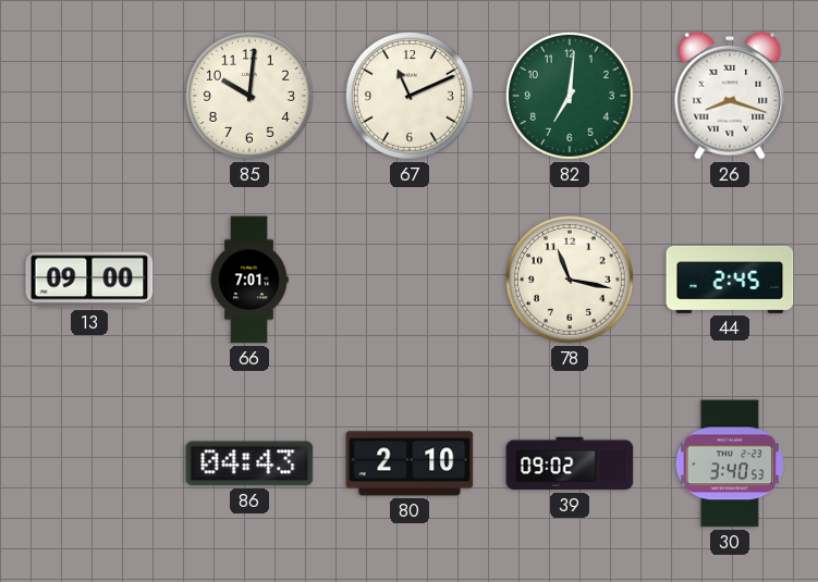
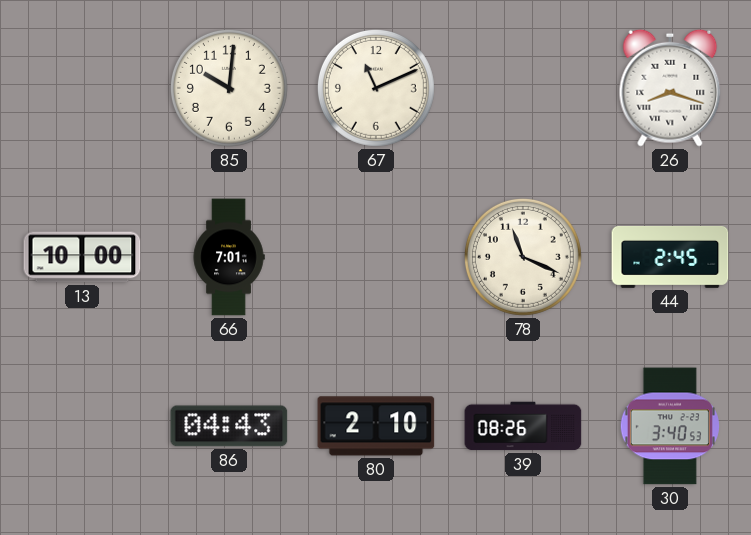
82: 7:01 -> none (570, 96)
13: 09:00 -> 10:00 (82, 257)
78: 11:17 -> 11:19 (523, 257)
39: 09:02 -> 08:26 (523, 426)
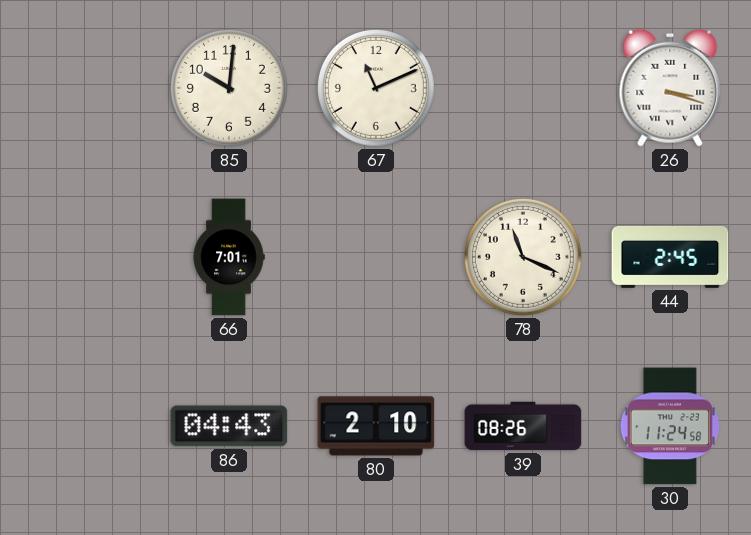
26: 8:18 -> 3:18 (670, 88)
13: 10:00 -> none (82, 257)
30: 3:40 -> 11:24 (670, 426)
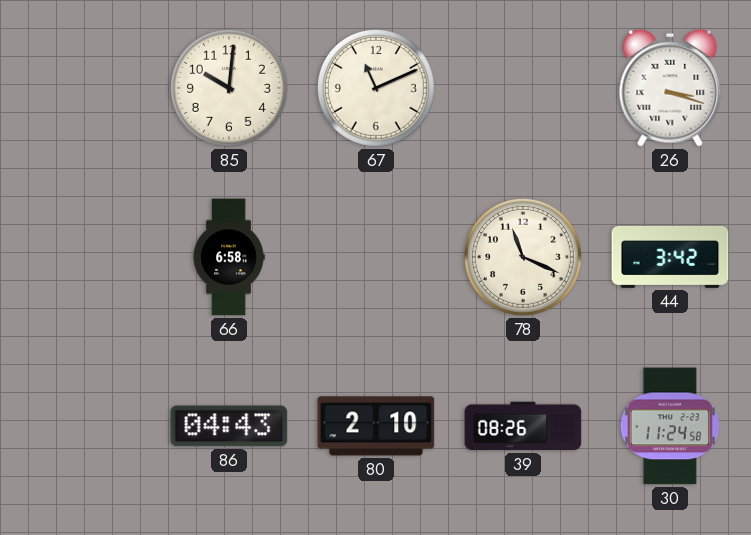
66: 7:01 -> 6:58 (229, 257)
44: 2:45 -> 3:42 (670, 257)
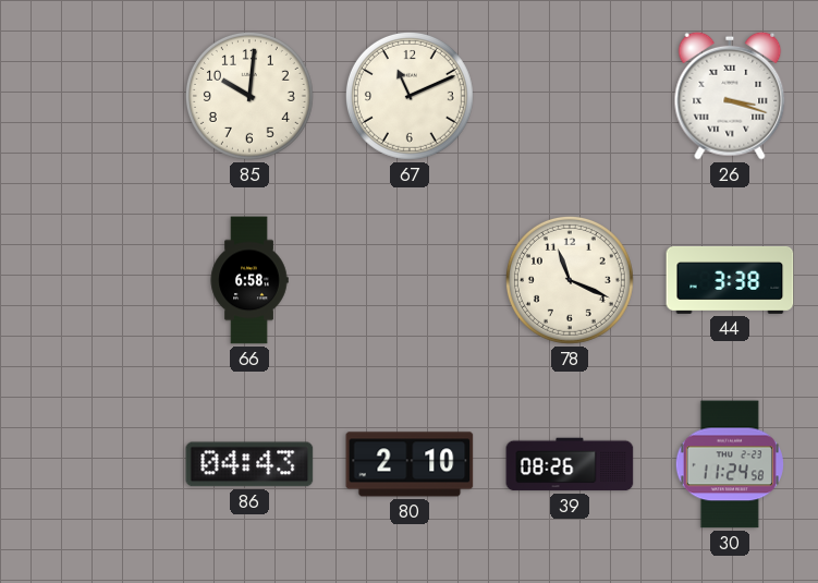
44: 3:42 -> 3:38 (730, 280)
